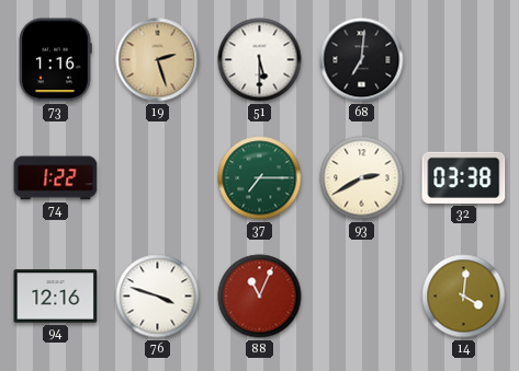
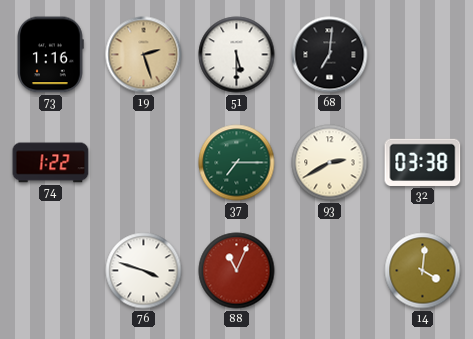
94: 12:16 -> none (56, 297)
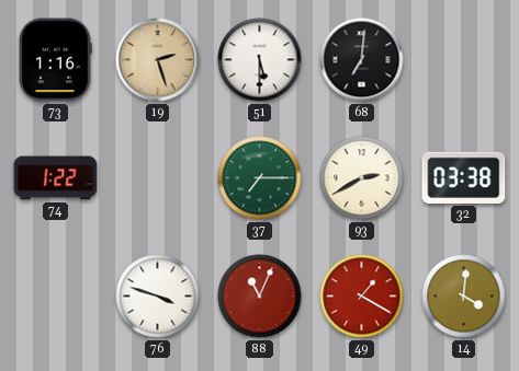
49: none -> 1:20 (362, 297)
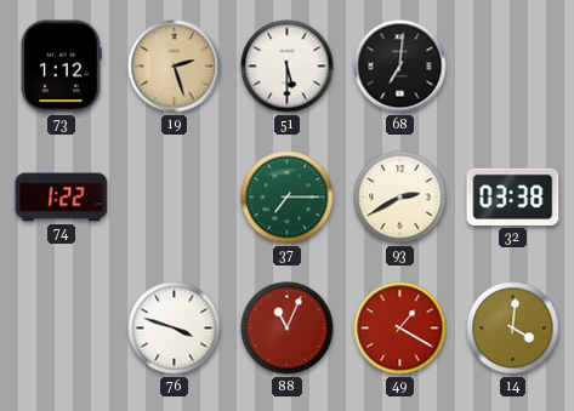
73: 1:16 -> 1:12 (61, 67)
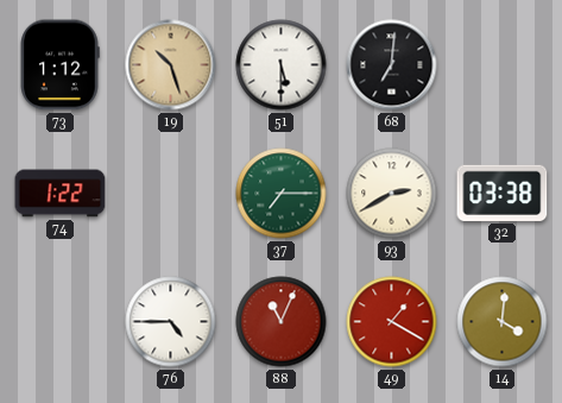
19: 2:27 -> 10:27 (171, 65)
76: 3:48 -> 4:45 (171, 322)
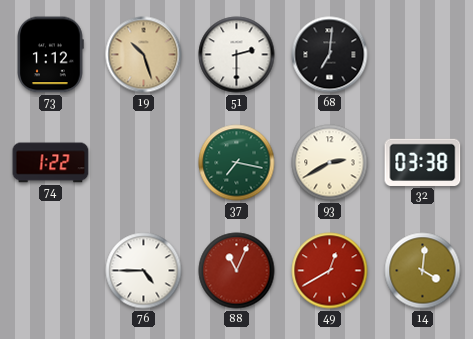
51: 5:30 -> 2:30 (237, 55)
37: 7:15 -> 7:17 (237, 163)
49: 1:20 -> 12:40 (330, 271)
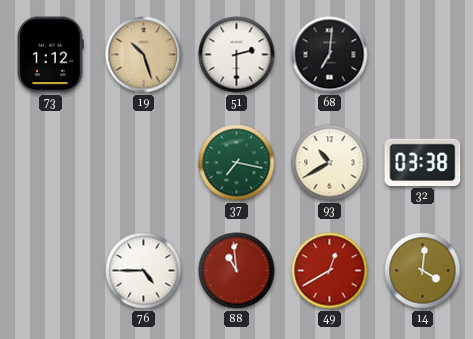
74: 1:22 -> none (51, 163)
93: 2:40 -> 10:40 (330, 163)
88: 11:04 -> 10:59 (237, 271)
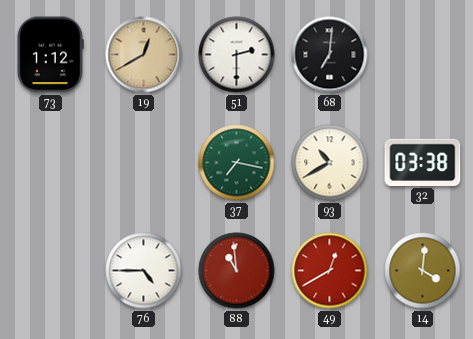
19: 10:27 -> 12:40 (144, 55)
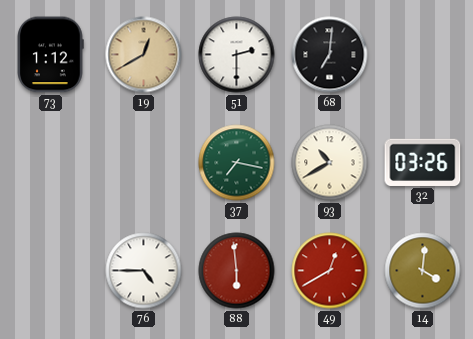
32: 03:38 -> 03:26 (423, 162)
88: 10:59 -> 5:59 (237, 271)
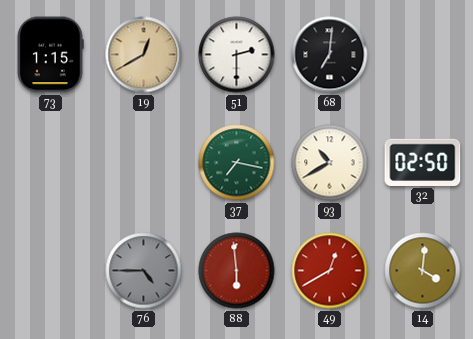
73: 1:12 -> 1:15 (50, 55)
32: 03:26 -> 02:50 (423, 162)
76 dial: white -> grey (144, 271)
